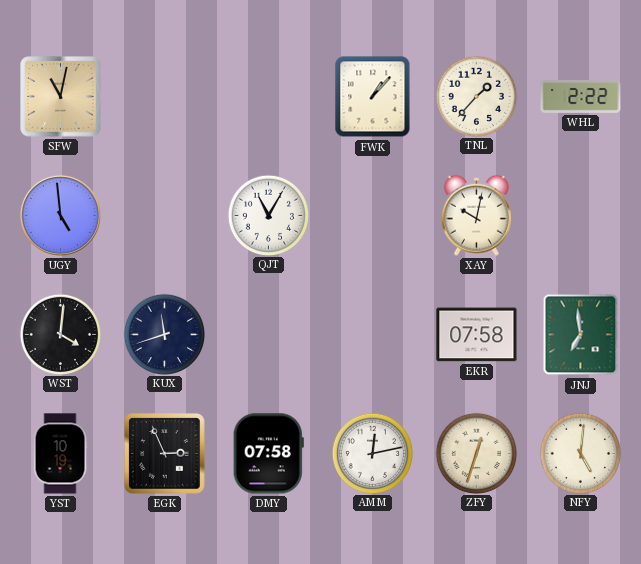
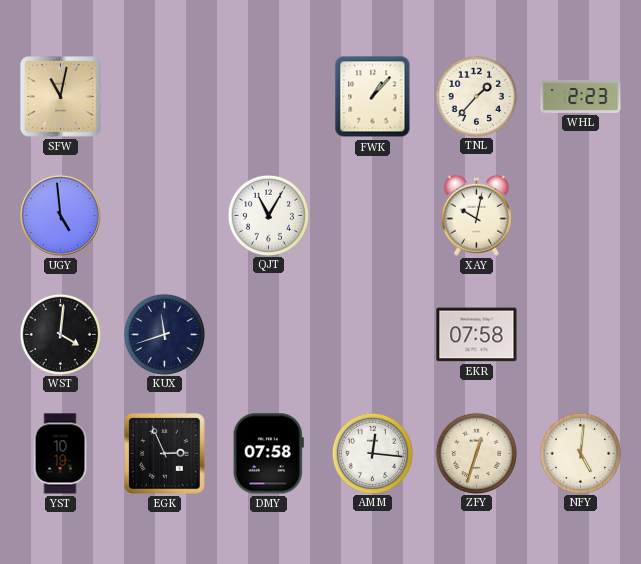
WHL: 2:22 -> 2:23 (581, 96)
JNJ: 6:59 -> none (581, 335)
AMM: 12:13 -> 12:16 (372, 453)
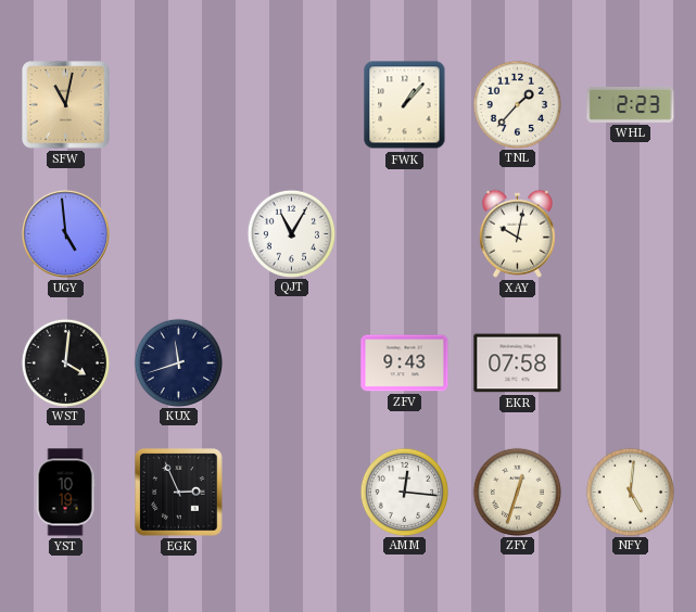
ZFV: none -> 9:43 (405, 364)
DMY: 07:58 -> none (268, 454)
